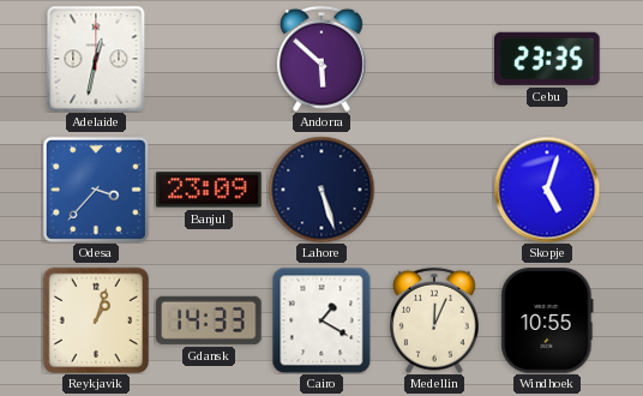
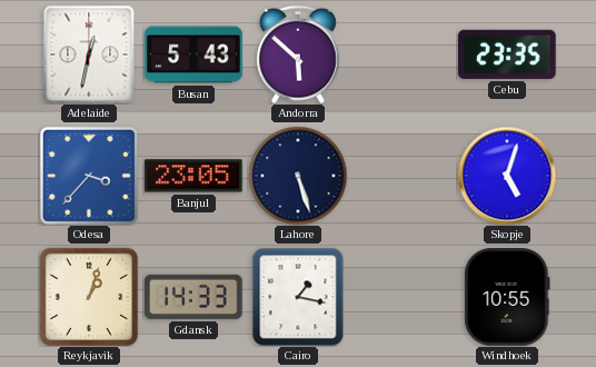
Busan: none -> 5:43 (193, 54)
Banjul: 23:09 -> 23:05 (193, 176)
Cairo: 1:20 -> 1:17 (298, 297)
Medellin: 12:04 -> none (435, 320)
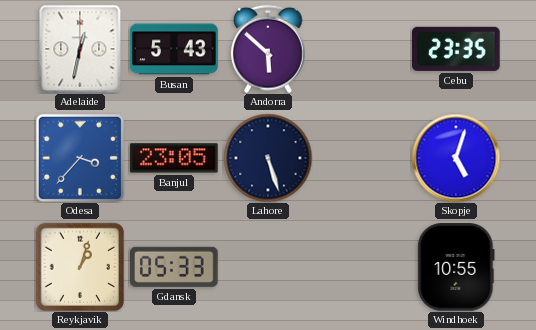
Gdansk: 14:33 -> 05:33 (174, 267)
Cairo: 1:17 -> none (298, 297)
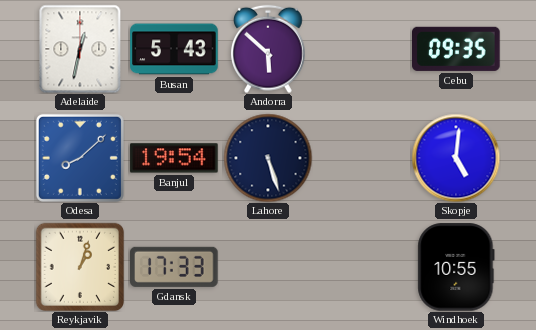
Cebu: 23:35 -> 09:35 (456, 49)
Odesa: 3:37 -> 8:08 (80, 158)
Banjul: 23:05 -> 19:54 (174, 158)
Skopje: 5:03 -> 5:01 (456, 158)
Gdansk: 05:33 -> 17:33 (174, 267)
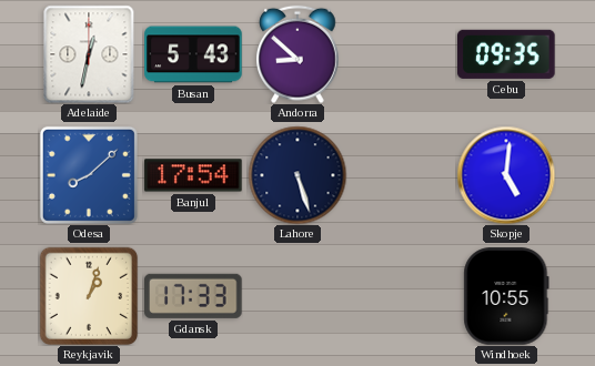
Andorra: 5:52 -> 8:52 (299, 54)
Banjul: 19:54 -> 17:54 (193, 175)
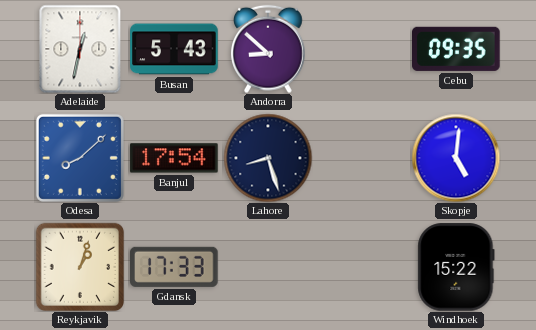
Lahore: 5:27 -> 8:27 (268, 158)
Windhoek: 10:55 -> 15:22 (456, 267)
